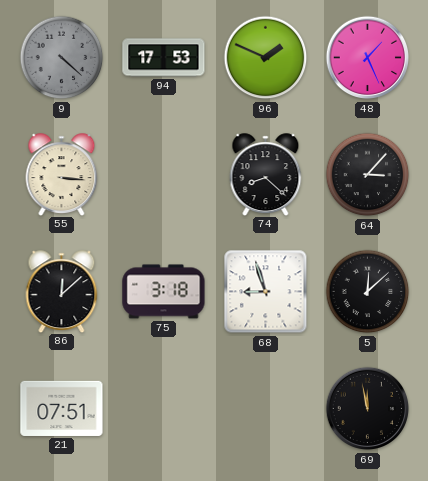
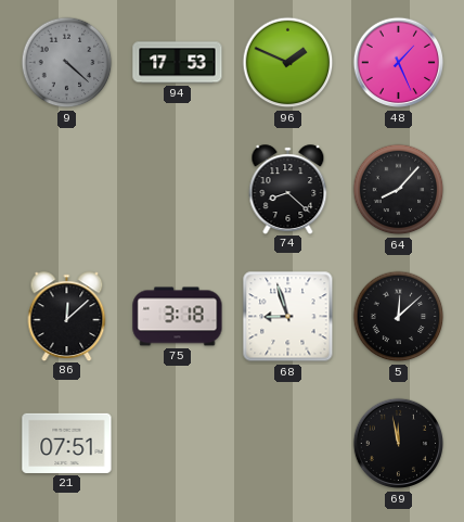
55: 3:16 -> none (62, 174)
64: 3:07 -> 8:07 (399, 190)
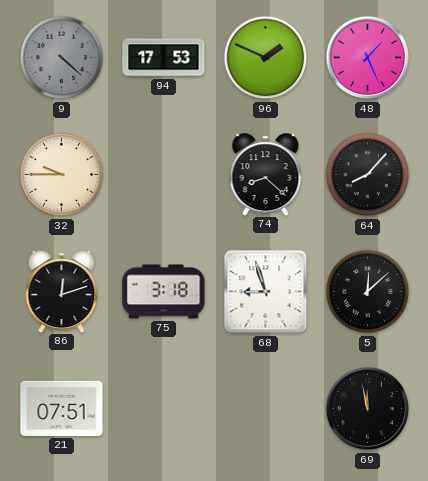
32: none -> 9:45 (62, 175)
86: 12:08 -> 12:12 (62, 291)
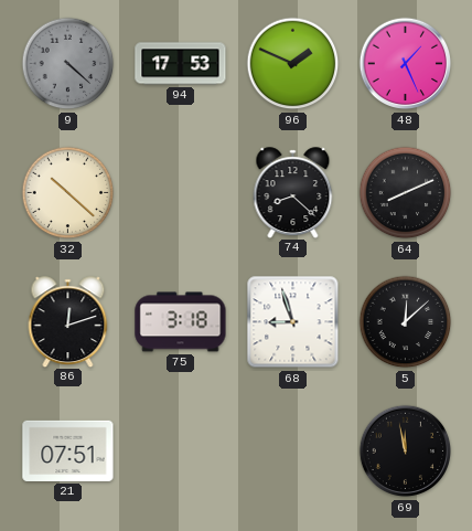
32: 9:45 -> 10:22 (68, 193)
64: 8:07 -> 8:11 (406, 193)
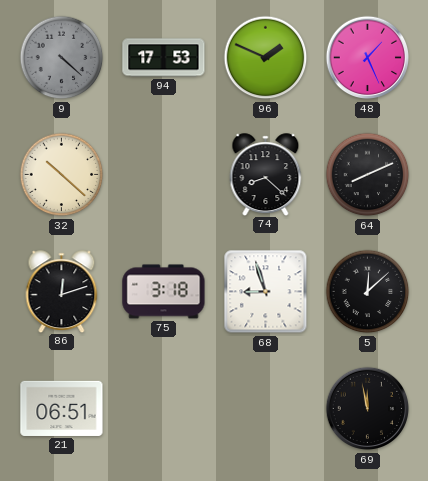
21: 07:51 -> 06:51 (62, 408)
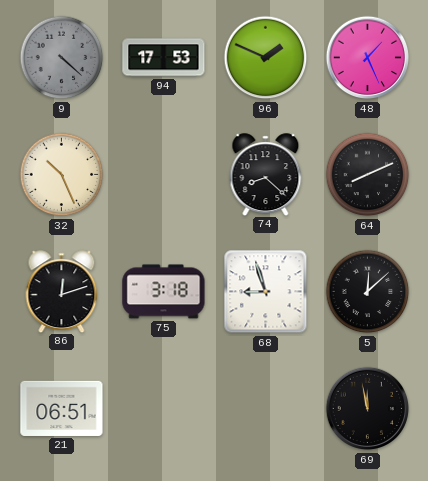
32: 10:22 -> 10:26 (62, 175)
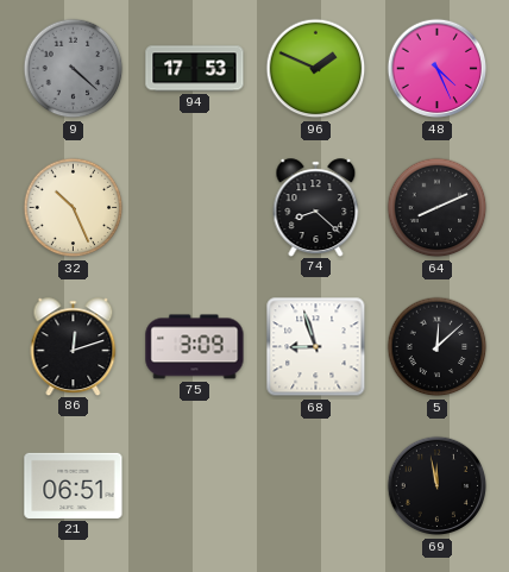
48: 1:26 -> 4:26 (438, 69)
75: 3:18 -> 3:09 (195, 347)
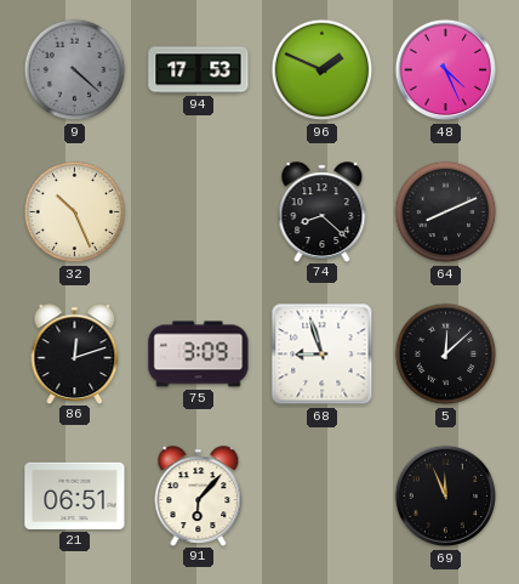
91: none -> 6:07 (199, 495)
69: 11:58 -> 11:56 (446, 497)
